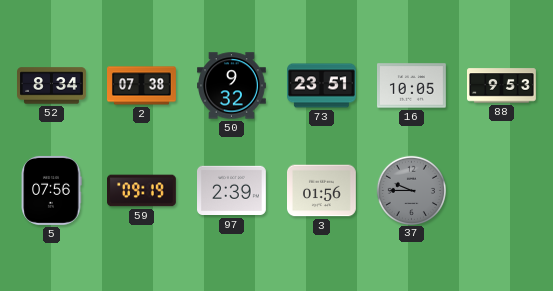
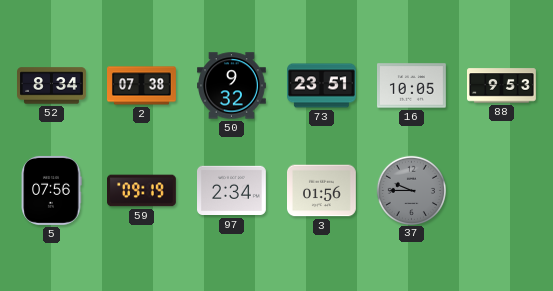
97: 2:39 -> 2:34 (232, 191)
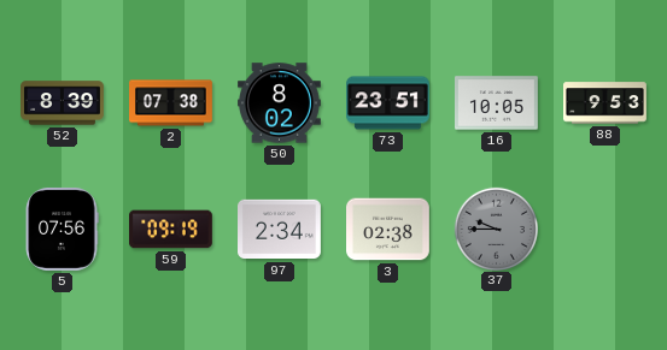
52: 8:34 -> 8:39 (63, 103)
50: 9:32 -> 8:02 (280, 103)
3: 01:56 -> 02:38 (388, 230)
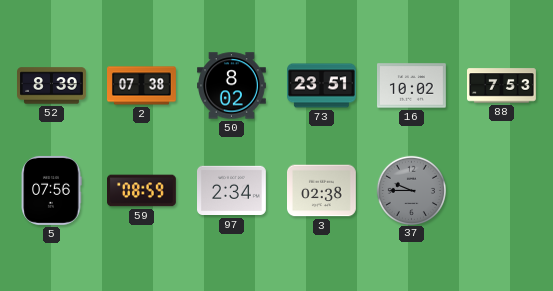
16: 10:05 -> 10:02 (412, 86)
88: 9:53 -> 7:53 (502, 86)
59: 09:19 -> 08:59 (142, 191)
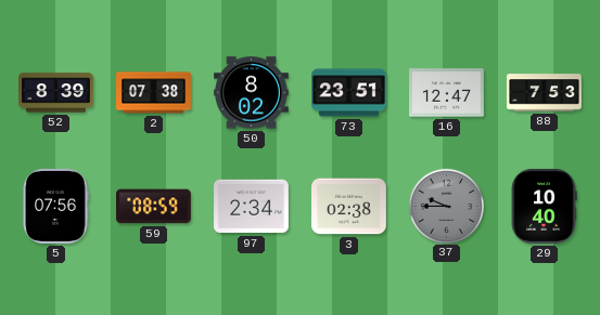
16: 10:02 -> 12:47 (447, 93)
29: none -> 10:40 (544, 206)
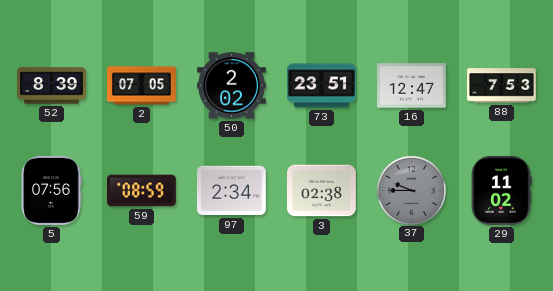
2: 07:38 -> 07:05 (142, 86)
50: 8:02 -> 2:02 (232, 86)
29: 10:40 -> 11:02 (501, 190)
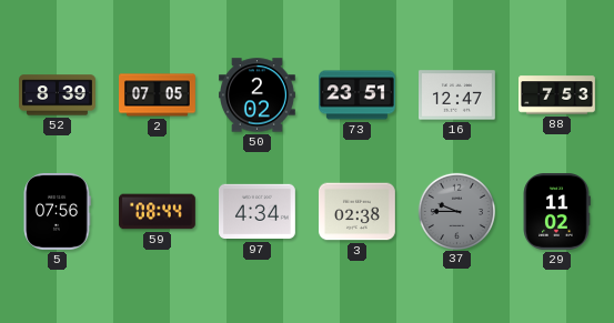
59: 08:59 -> 08:44 (158, 212)
97: 2:34 -> 4:34 (258, 212)
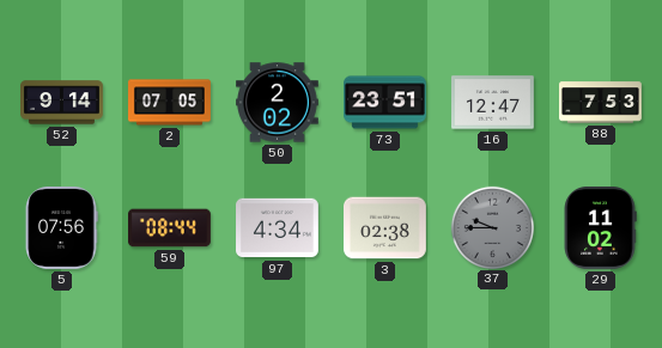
52: 8:39 -> 9:14 (62, 103)
